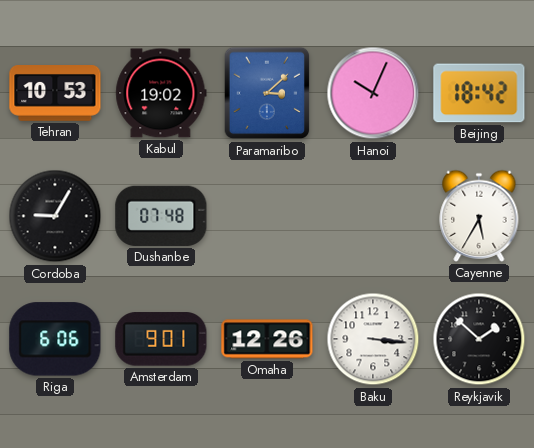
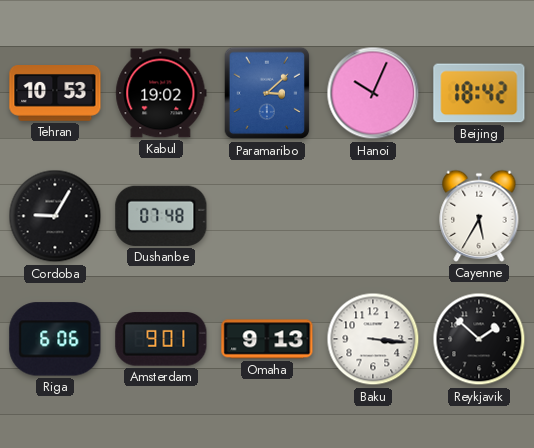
Omaha: 12:26 -> 9:13 (267, 339)
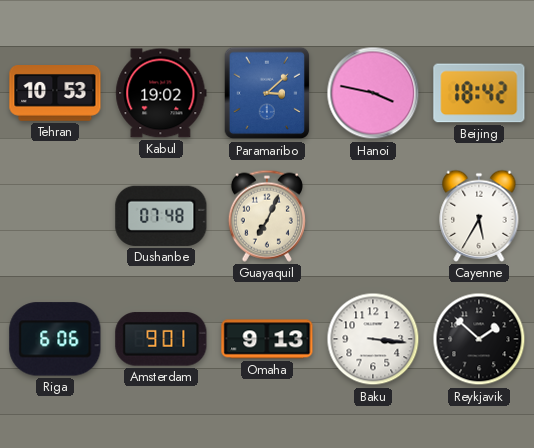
Hanoi: 10:04 -> 3:47 (373, 93)
Cordoba: 9:05 -> none (55, 216)
Guayaquil: none -> 7:04 (267, 216)
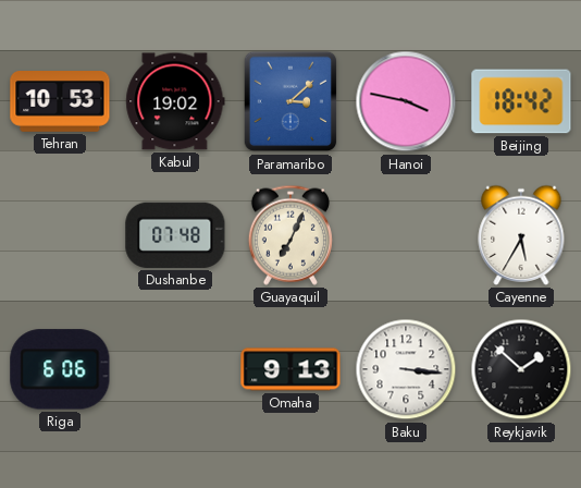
Amsterdam: 9:01 -> none (161, 339)
